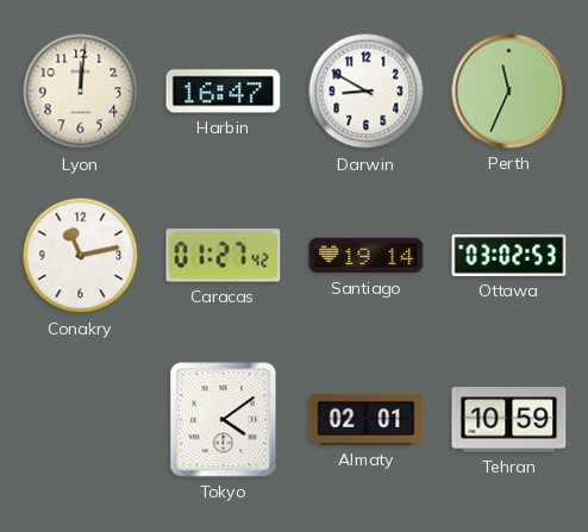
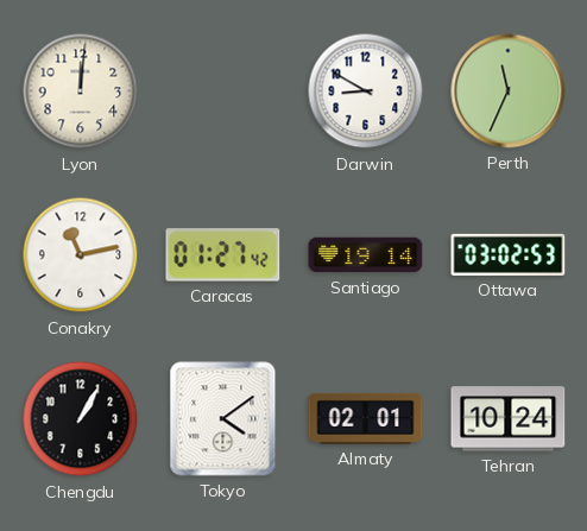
Harbin: 16:47 -> none (224, 92)
Chengdu: none -> 1:05 (81, 419)
Tehran: 10:59 -> 10:24 (509, 419)
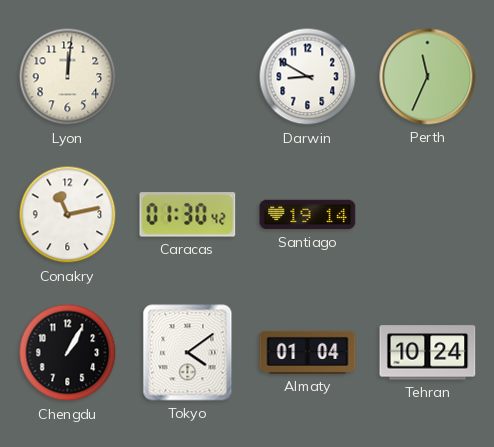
Caracas: 01:27 -> 01:30 (188, 215)
Ottawa: 03:02 -> none (509, 254)
Almaty: 02:01 -> 01:04 (308, 352)
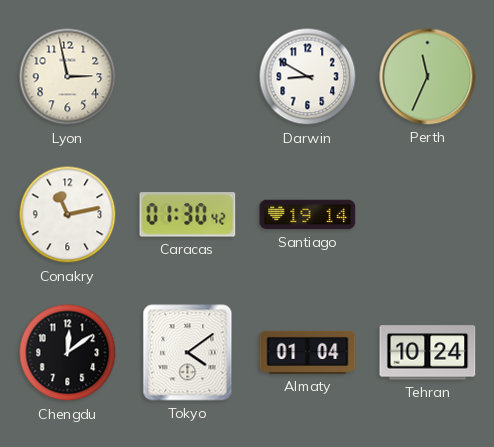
Lyon: 12:01 -> 2:58 (68, 77)
Chengdu: 1:05 -> 12:09 (68, 353)
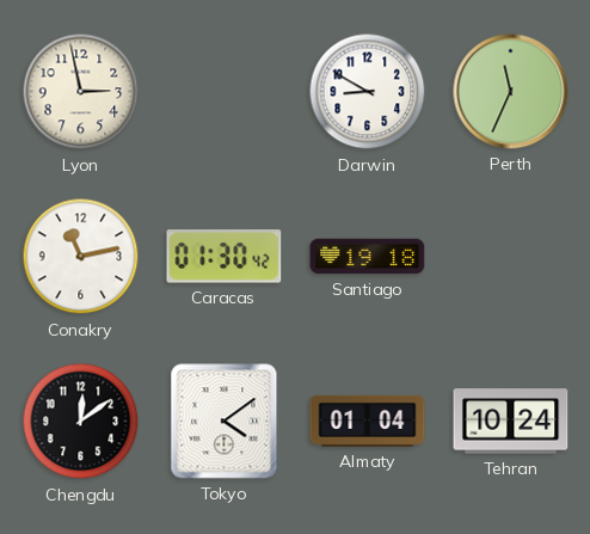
Santiago: 19:14 -> 19:18 (368, 257)
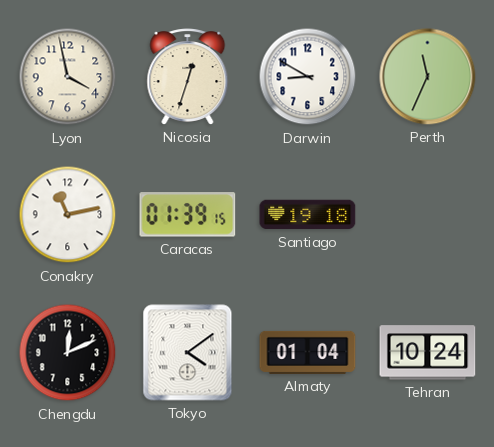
Lyon: 2:58 -> 3:58 (68, 77)
Nicosia: none -> 12:33 (188, 77)
Caracas: 01:30 -> 01:39 (188, 215)
Chengdu: 12:09 -> 12:11 (68, 353)
